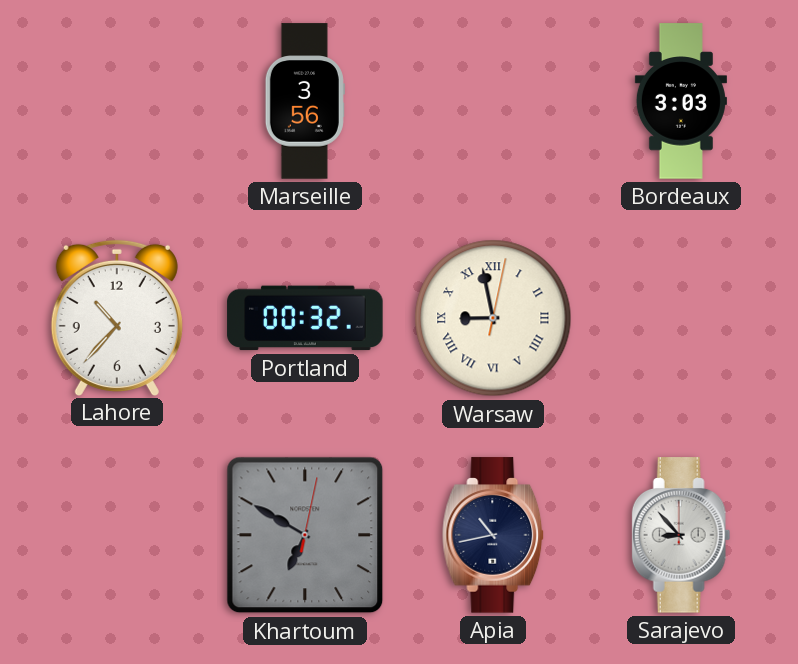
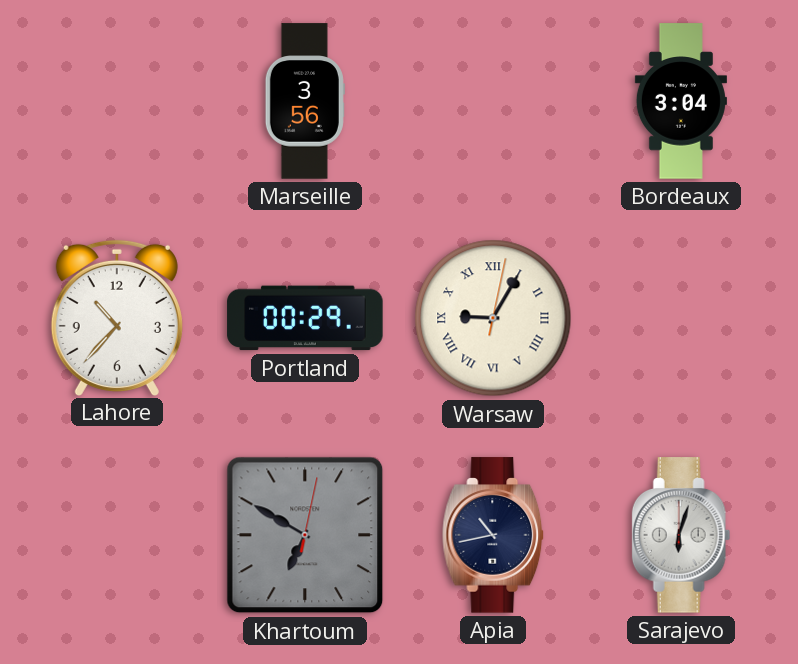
Bordeaux: 3:03 -> 3:04 (681, 101)
Portland: 00:32 -> 00:29 (305, 318)
Warsaw: 8:58 -> 9:05 (493, 318)
Sarajevo: 8:53 -> 6:03 (681, 535)
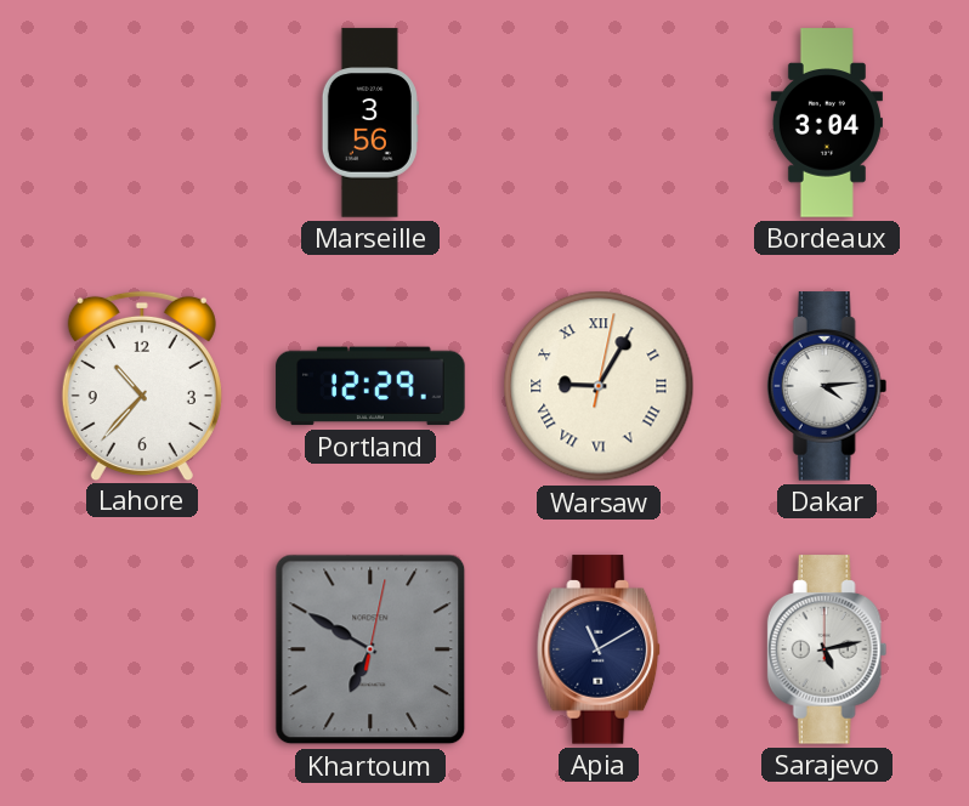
Portland: 00:29 -> 12:29 (370, 386)
Dakar: none -> 4:14 (827, 386)
Apia: 10:43 -> 11:10 (600, 649)
Sarajevo: 6:03 -> 5:13 (827, 649)
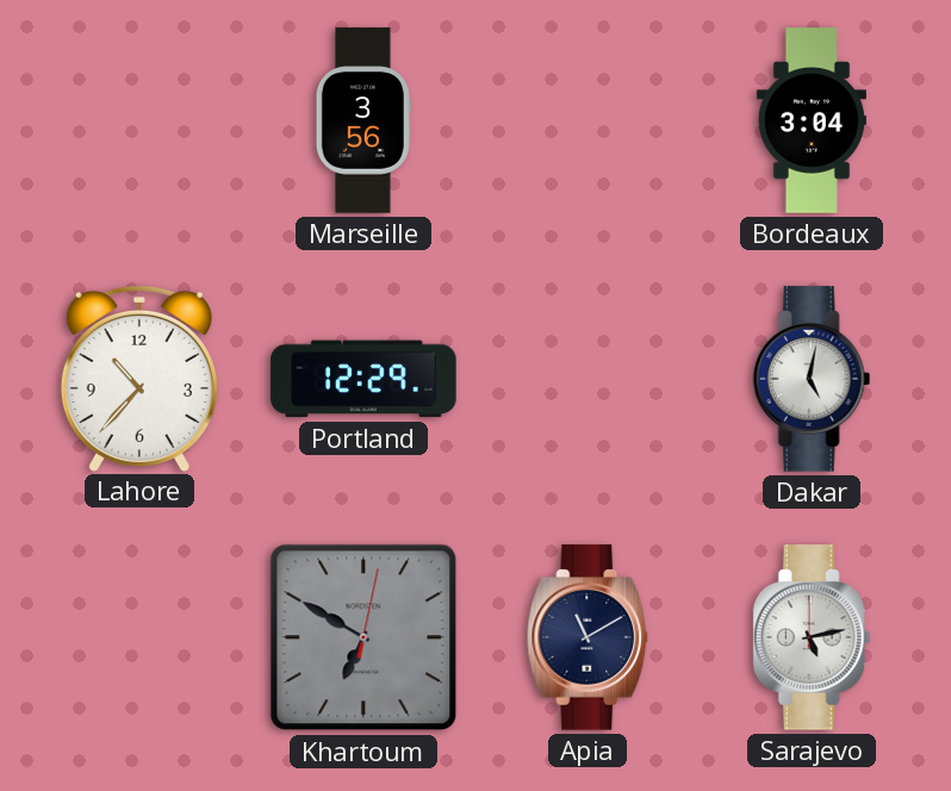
Warsaw: 9:05 -> none (599, 386)
Dakar: 4:14 -> 5:02 (812, 379)
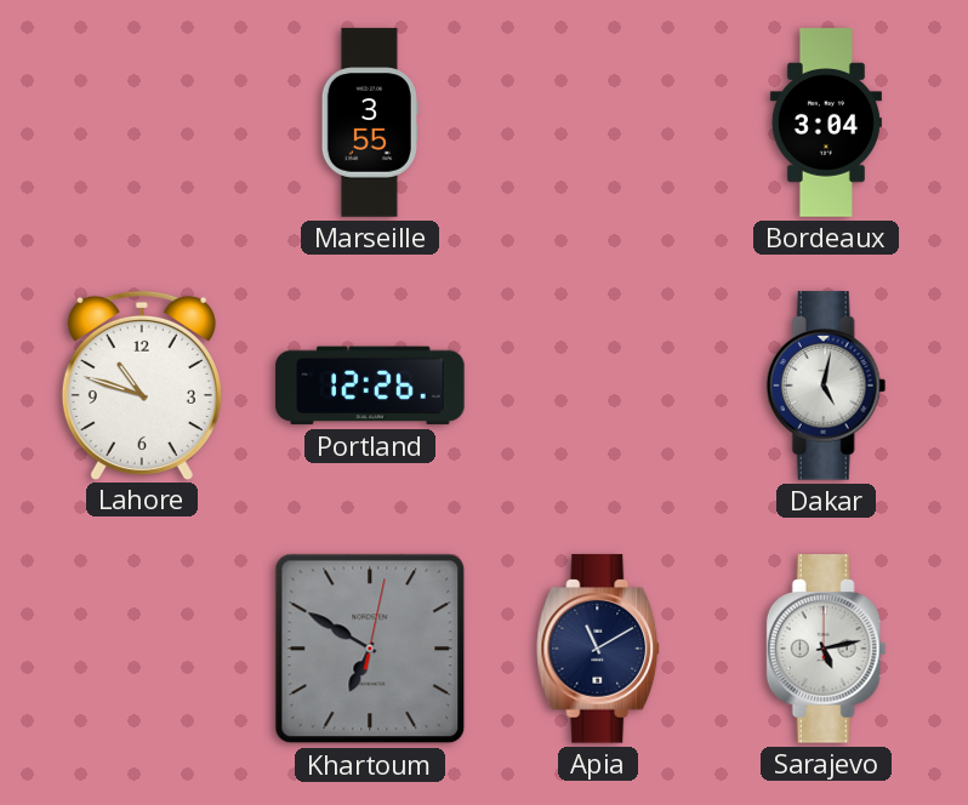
Marseille: 3:56 -> 3:55 (370, 122)
Lahore: 10:37 -> 10:48 (142, 384)
Portland: 12:29 -> 12:26 (370, 386)
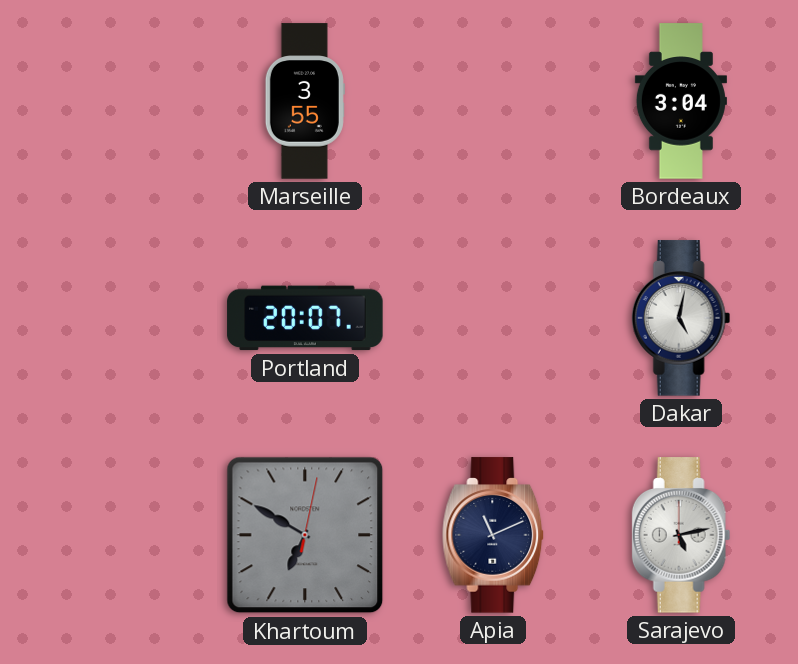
Lahore: 10:48 -> none (142, 384)
Portland: 12:26 -> 20:07 (305, 318)
Apia: 11:10 -> 11:11 (494, 535)
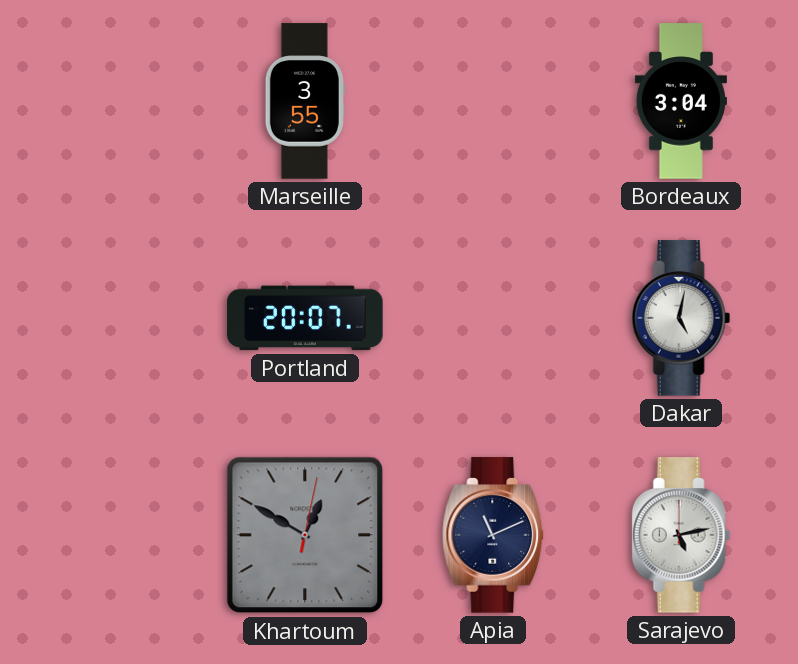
Khartoum: 6:50 -> 12:50 (305, 535)
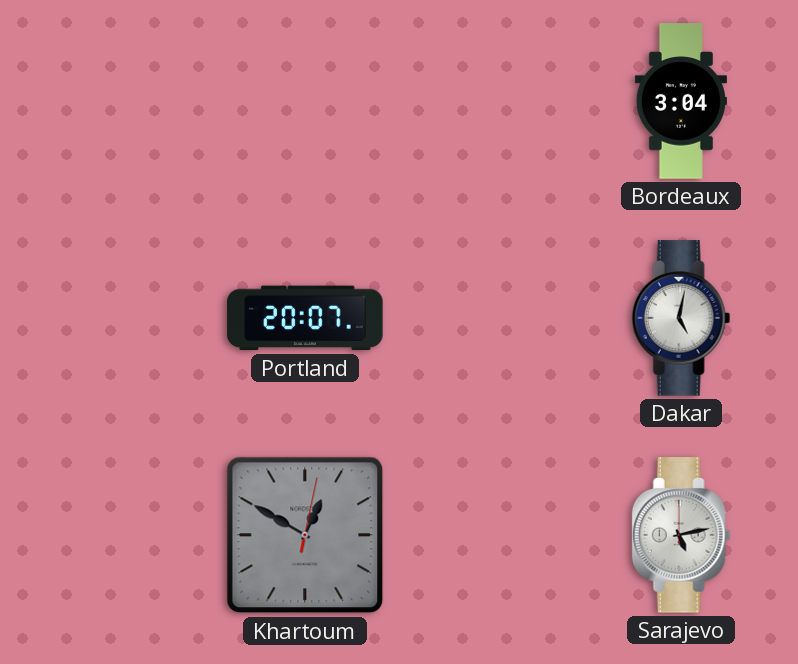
Marseille: 3:55 -> none (305, 101)
Apia: 11:11 -> none (494, 535)
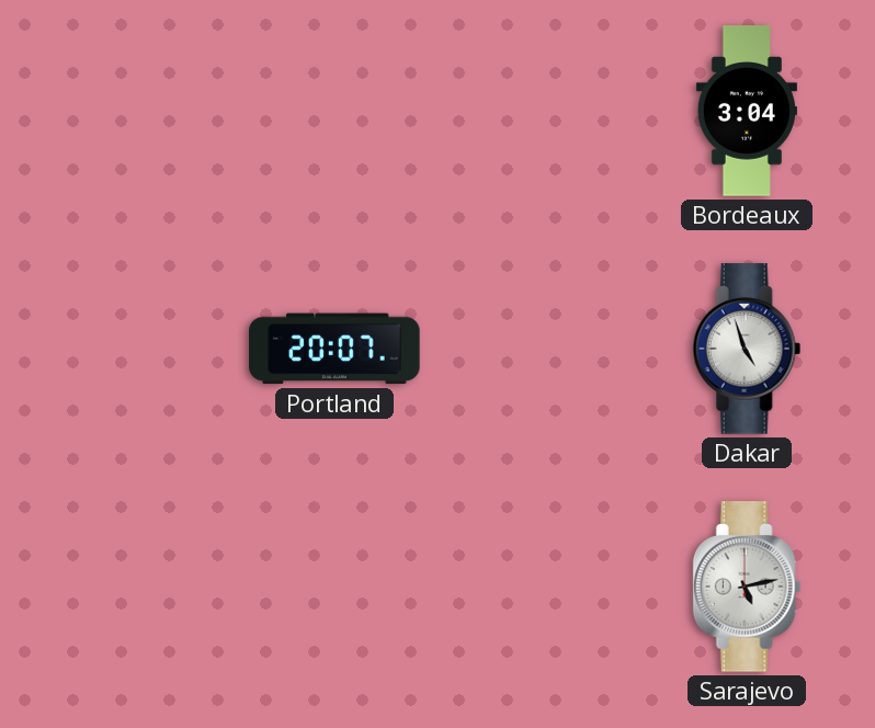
Dakar: 5:02 -> 4:57 (747, 349)
Khartoum: 12:50 -> none (305, 535)
